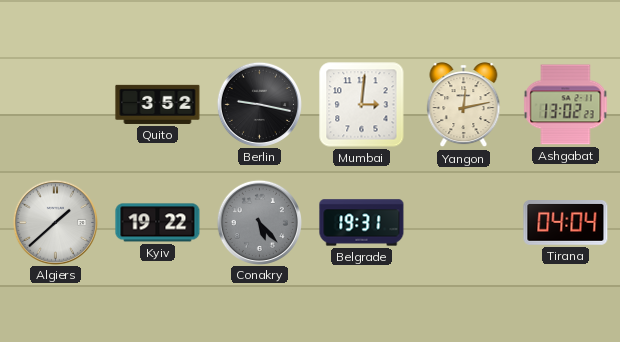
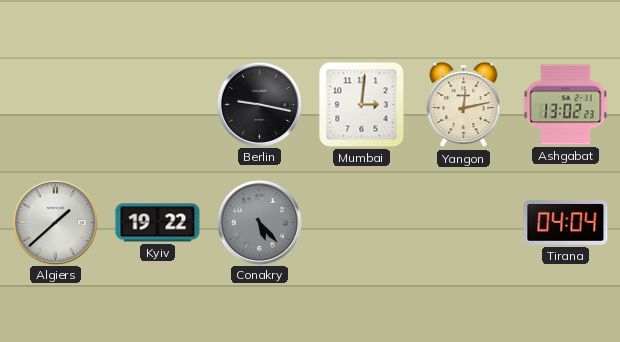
Quito: 3:52 -> none (158, 104)
Belgrade: 19:31 -> none (362, 223)
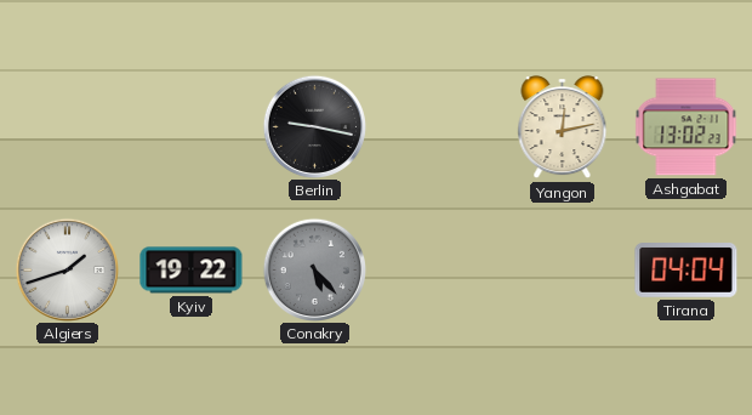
Mumbai: 3:01 -> none (362, 105)
Algiers: 1:38 -> 1:42 (67, 269)
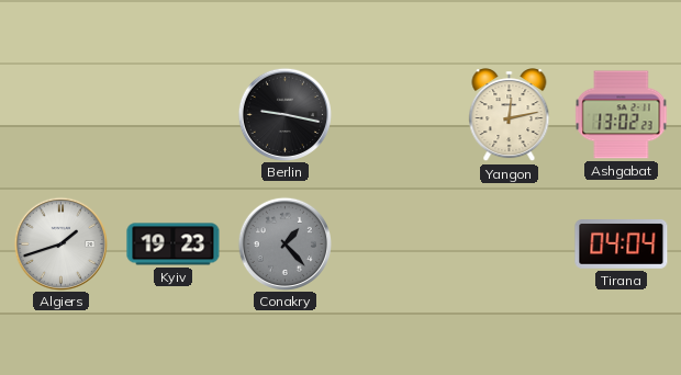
Kyiv: 19:22 -> 19:23 (174, 245)
Conakry: 5:23 -> 1:23 (284, 243)
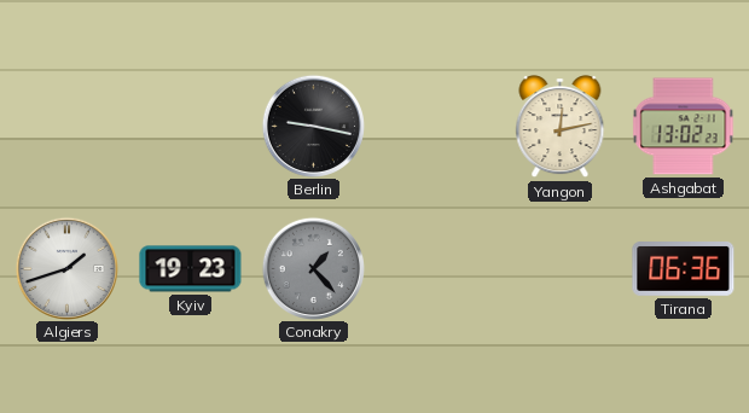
Tirana: 04:04 -> 06:36 (684, 269)
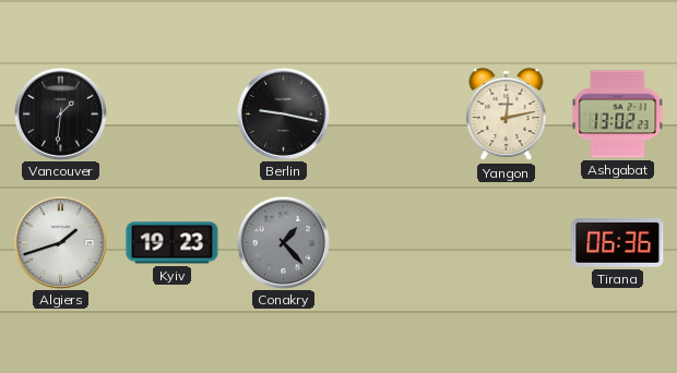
Vancouver: none -> 1:31 (60, 113)
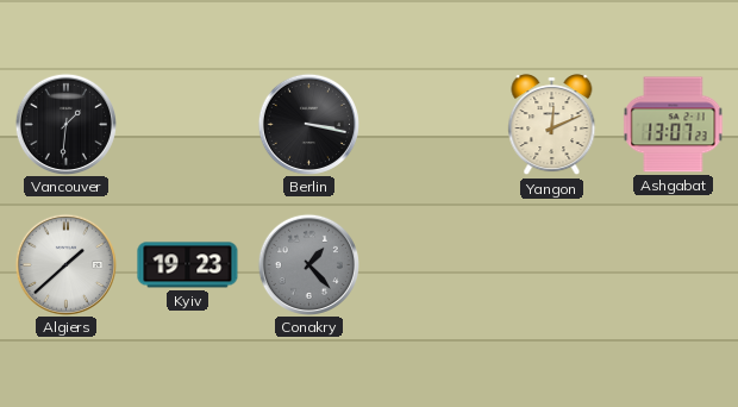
Berlin: 9:17 -> 3:17 (308, 124)
Yangon: 12:13 -> 12:11 (552, 125)
Ashgabat: 13:02 -> 13:07 (674, 125)
Algiers: 1:42 -> 1:38 (65, 264)
Tirana: 06:36 -> none (618, 243)
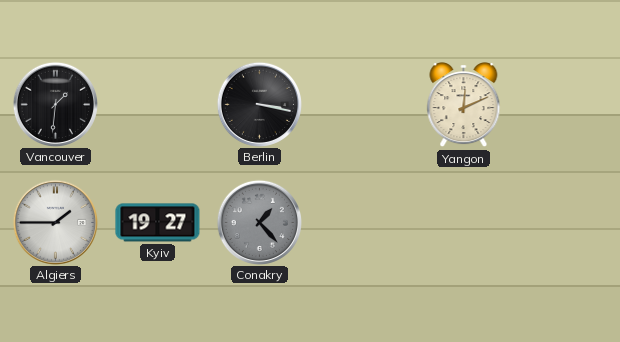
Ashgabat: 13:07 -> none (674, 125)
Algiers: 1:38 -> 1:45 (55, 222)
Kyiv: 19:23 -> 19:27 (158, 223)
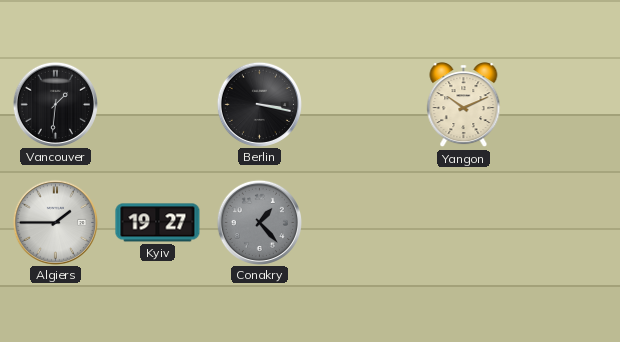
Yangon: 12:11 -> 10:11 (464, 105)
